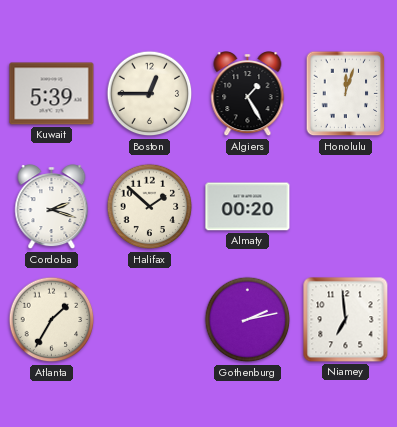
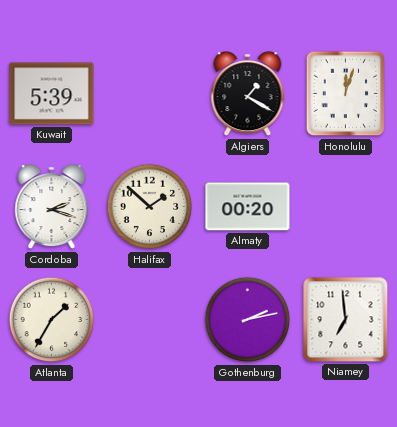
Boston: 12:45 -> none (150, 94)
Algiers: 1:25 -> 1:20 (248, 94)
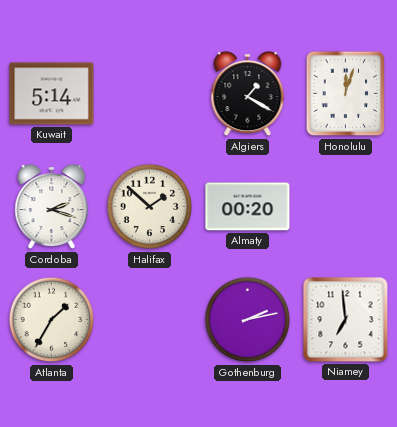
Kuwait: 5:39 -> 5:14 (52, 94)
